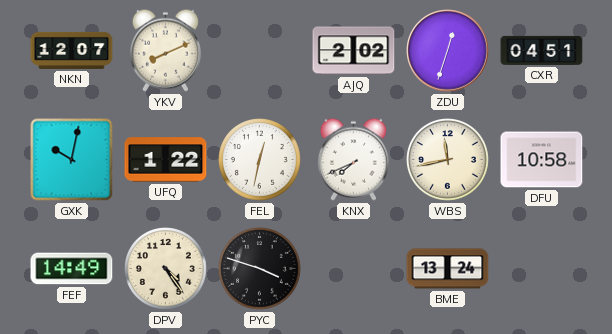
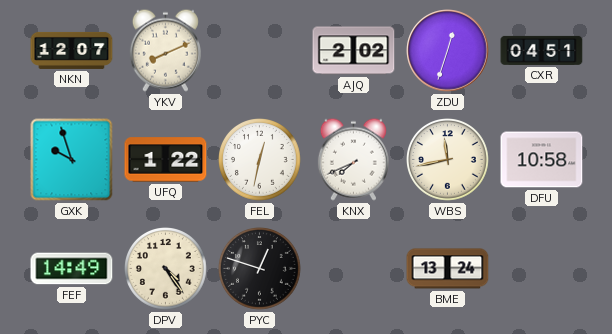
GXK: 10:02 -> 9:57 (72, 160)
PYC: 3:48 -> 12:48 (260, 269)
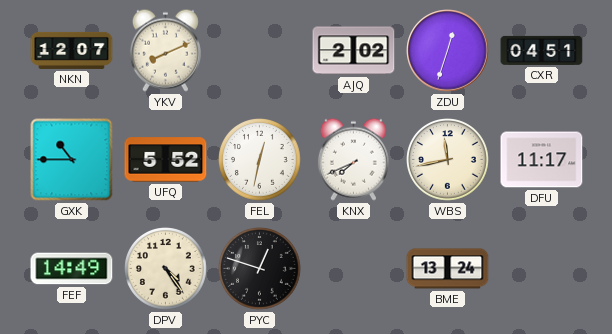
GXK: 9:57 -> 10:45 (72, 160)
UFQ: 1:22 -> 5:52 (166, 160)
DFU: 10:58 -> 11:17 (542, 160)
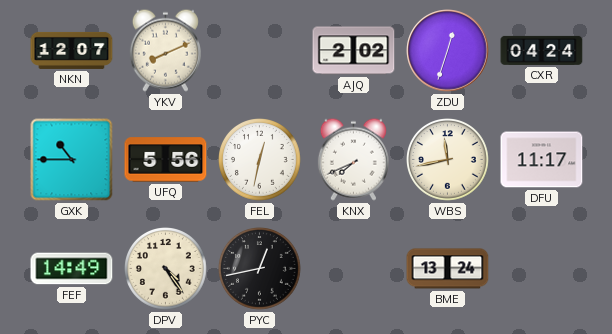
CXR: 04:51 -> 04:24 (542, 50)
UFQ: 5:52 -> 5:56 (166, 160)
PYC: 12:48 -> 12:43 (260, 269)
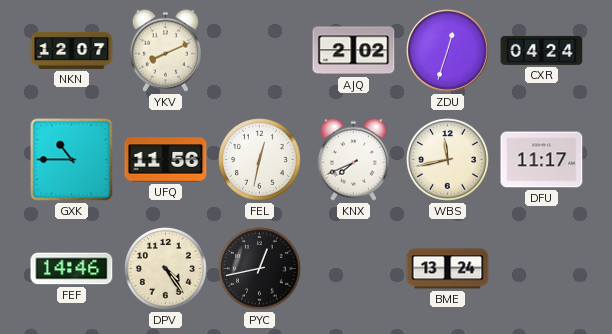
UFQ: 5:56 -> 11:56 (166, 160)
FEF: 14:49 -> 14:46 (72, 269)
